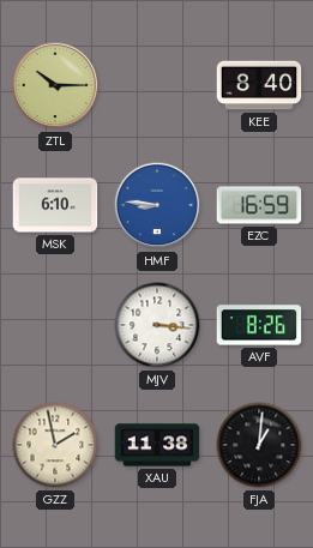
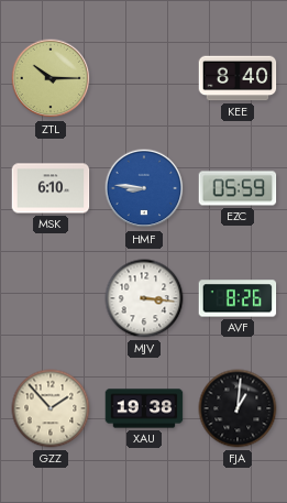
EZC: 16:59 -> 05:59 (238, 188)
GZZ: 1:58 -> 1:53 (51, 408)
XAU: 11:38 -> 19:38 (144, 408)
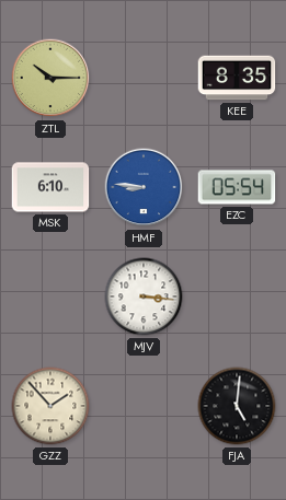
KEE: 8:40 -> 8:35 (237, 78)
EZC: 05:59 -> 05:54 (237, 187)
AVF: 8:26 -> none (238, 298)
XAU: 19:38 -> none (144, 408)
FJA: 1:01 -> 5:01 (237, 406)
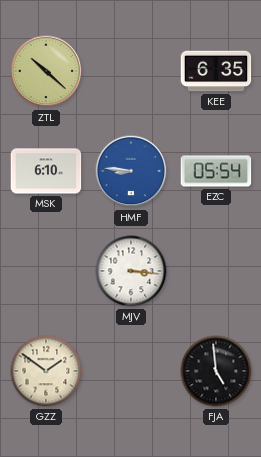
ZTL: 10:15 -> 10:22 (46, 71)
KEE: 8:35 -> 6:35 (216, 71)
GZZ: 1:53 -> 1:51 (46, 371)
FJA: 5:01 -> 4:59 (216, 371)
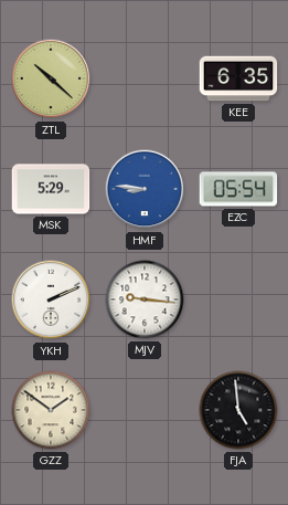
MSK: 6:10 -> 5:29 (51, 189)
YKH: none -> 2:11 (51, 299)
MJV: 3:16 -> 9:16 (145, 299)
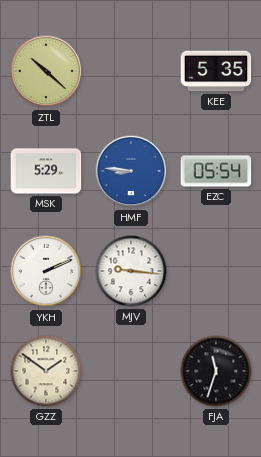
KEE: 6:35 -> 5:35 (216, 71)
FJA: 4:59 -> 11:33 (216, 371)
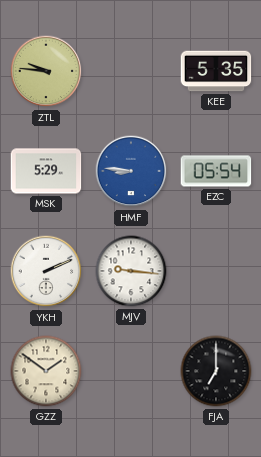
ZTL: 10:22 -> 9:46 (46, 71)
FJA: 11:33 -> 7:00 (216, 371)
